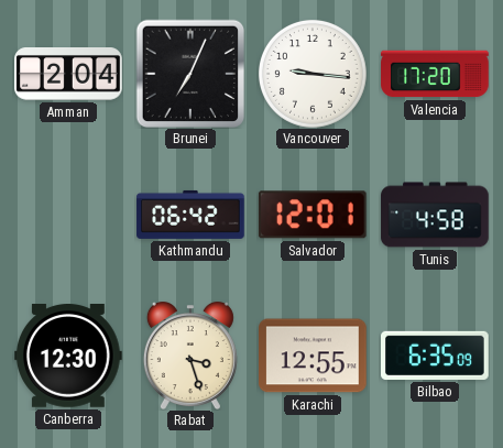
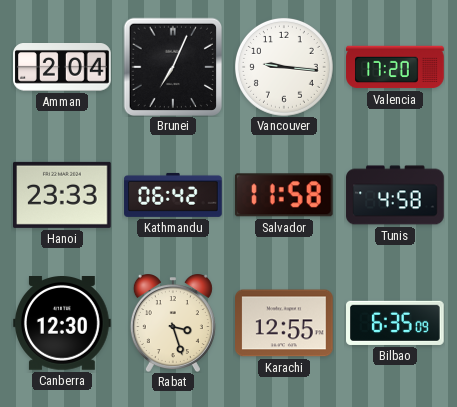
Hanoi: none -> 23:33 (63, 195)
Salvador: 12:01 -> 11:58 (284, 195)
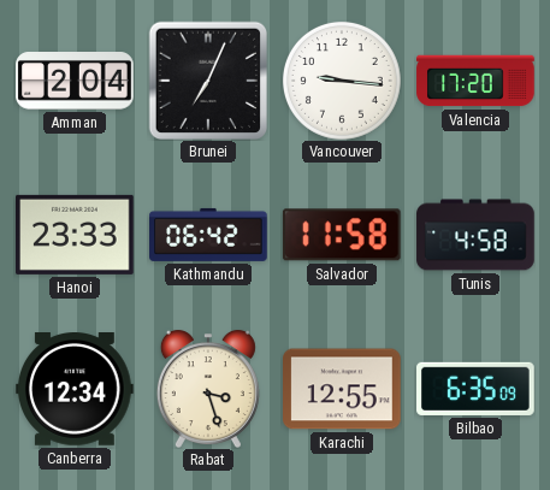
Canberra: 12:30 -> 12:34 (76, 390)
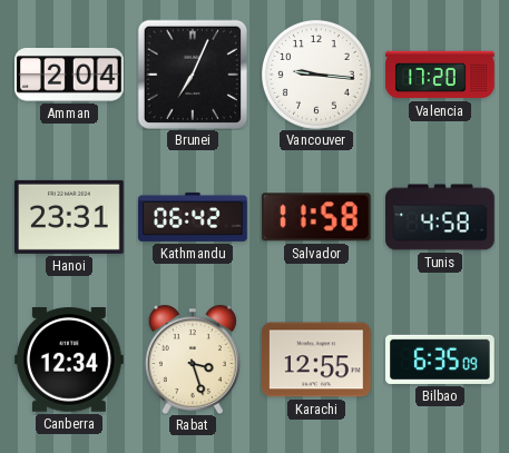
Hanoi: 23:33 -> 23:31 (70, 217)
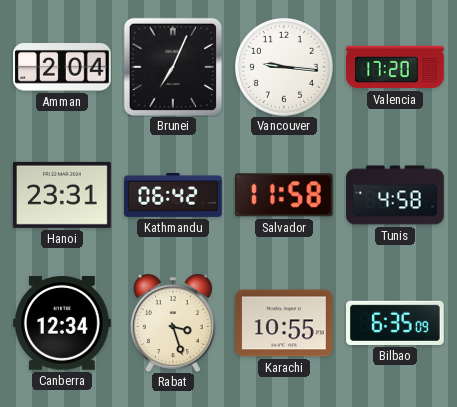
Karachi: 12:55 -> 10:55 (285, 323)
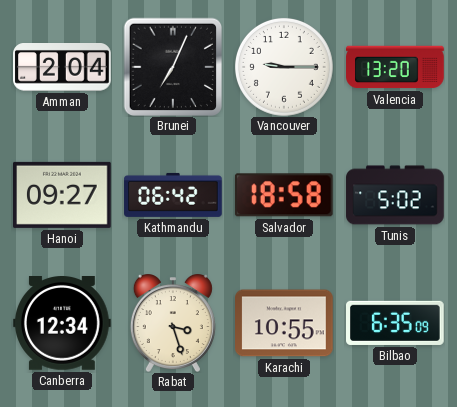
Vancouver: 9:16 -> 9:15 (284, 67)
Valencia: 17:20 -> 13:20 (395, 67)
Hanoi: 23:31 -> 09:27 (63, 195)
Salvador: 11:58 -> 18:58 (284, 195)
Tunis: 4:58 -> 5:02 (395, 195)
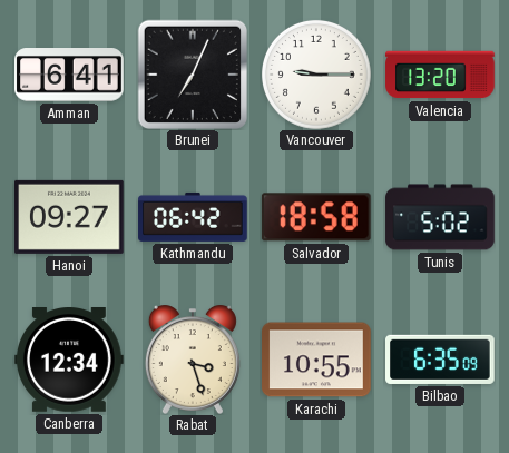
Amman: 2:04 -> 6:41 (69, 76)
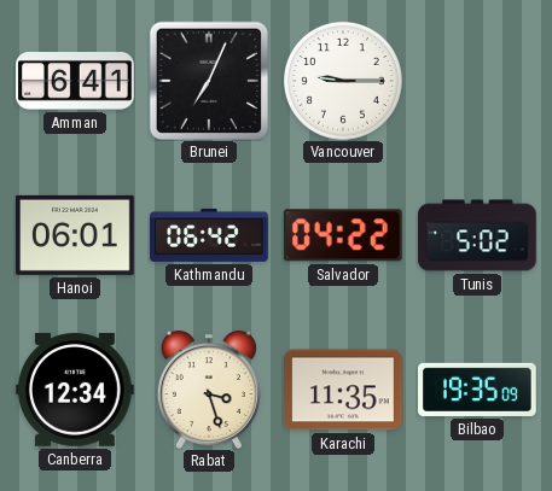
Valencia: 13:20 -> none (440, 75)
Hanoi: 09:27 -> 06:01 (76, 235)
Salvador: 18:58 -> 04:22 (343, 235)
Karachi: 10:55 -> 11:35 (344, 390)
Bilbao: 6:35 -> 19:35 (478, 390)
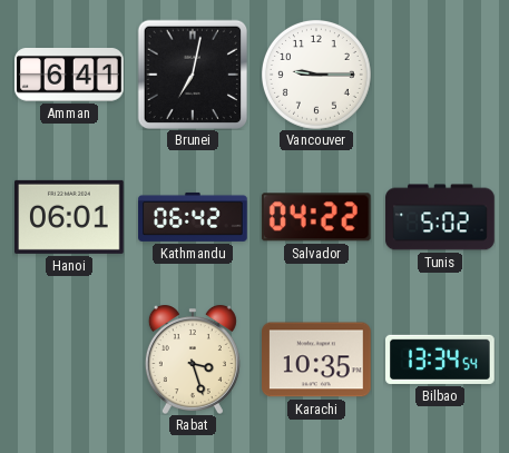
Brunei: 7:04 -> 7:02 (193, 75)
Canberra: 12:34 -> none (76, 391)
Karachi: 11:35 -> 10:35 (317, 360)
Bilbao: 19:35 -> 13:34 (441, 360)
